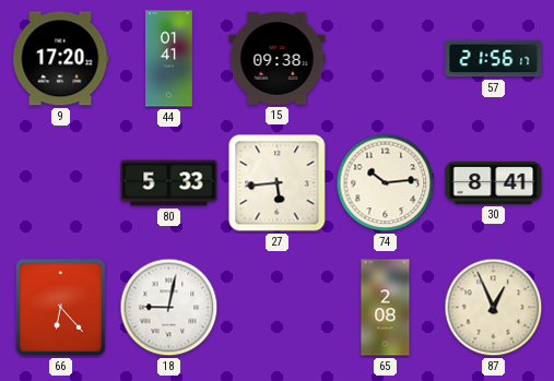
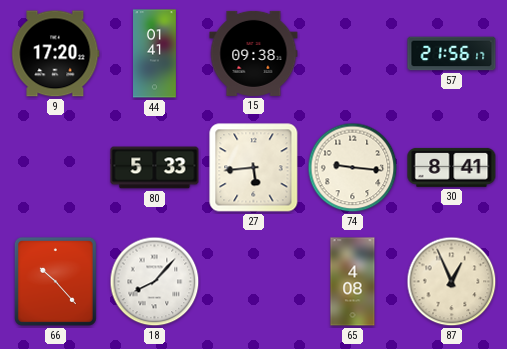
74: 10:14 -> 9:16 (353, 168)
66: 6:23 -> 10:23 (55, 281)
18: 9:02 -> 8:07 (155, 282)
65: 2:08 -> 4:08 (353, 282)
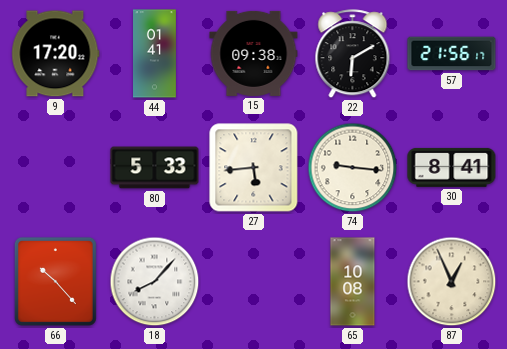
22: none -> 6:10 (353, 54)
65: 4:08 -> 10:08 (353, 282)
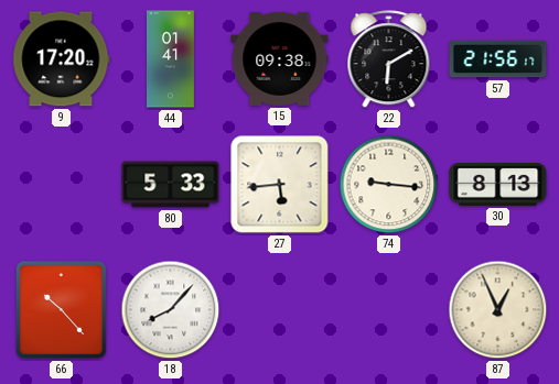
30: 8:41 -> 8:13 (498, 184)
65: 10:08 -> none (353, 282)
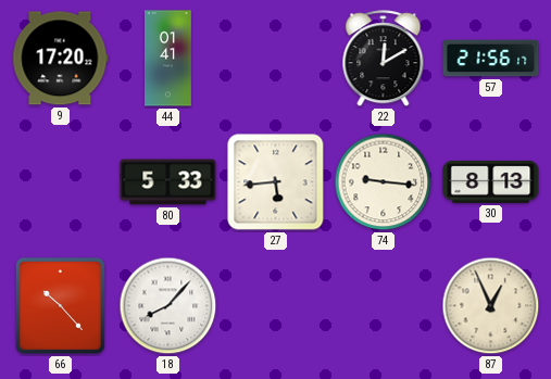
15: 09:38 -> none (280, 58)
22: 6:10 -> 12:10 (384, 59)
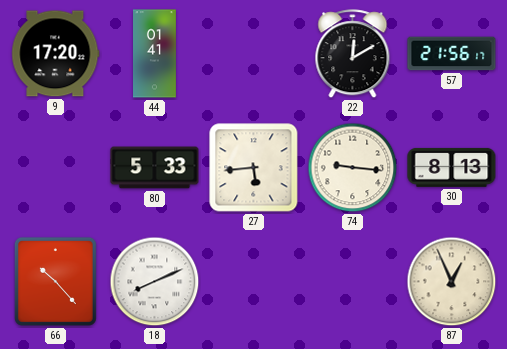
18: 8:07 -> 8:11 (155, 282)
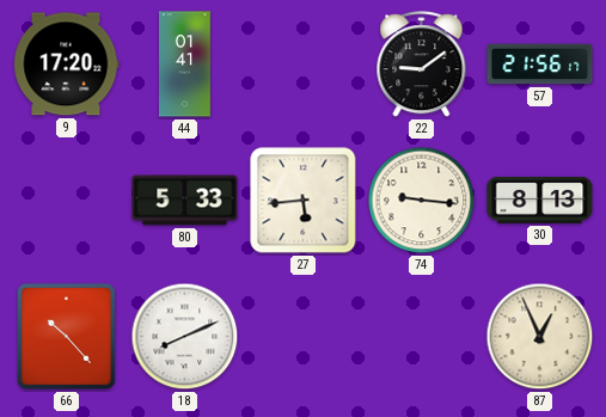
22: 12:10 -> 9:09 (422, 65)
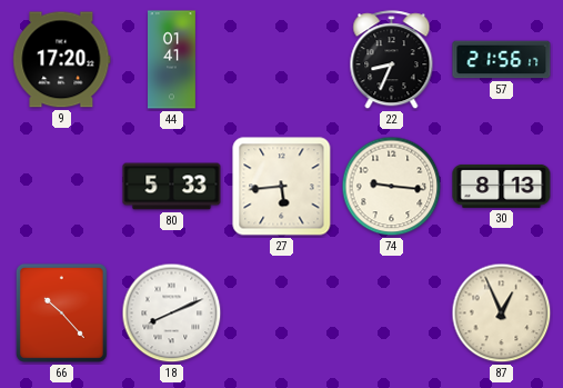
22: 9:09 -> 8:34 (392, 60)
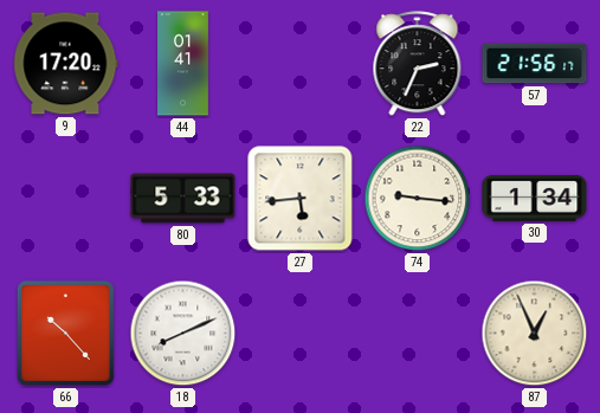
22: 8:34 -> 2:34 (418, 64)
30: 8:13 -> 1:34 (535, 198)
